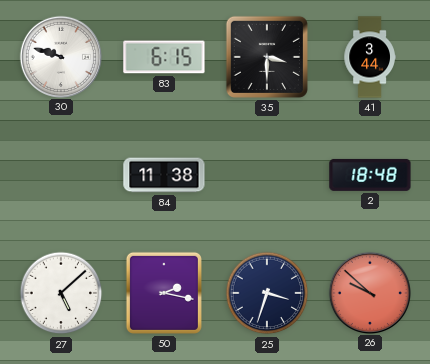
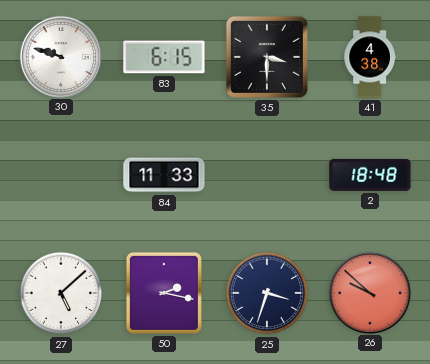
41: 3:44 -> 4:38 (370, 57)
84: 11:38 -> 11:33 (164, 175)
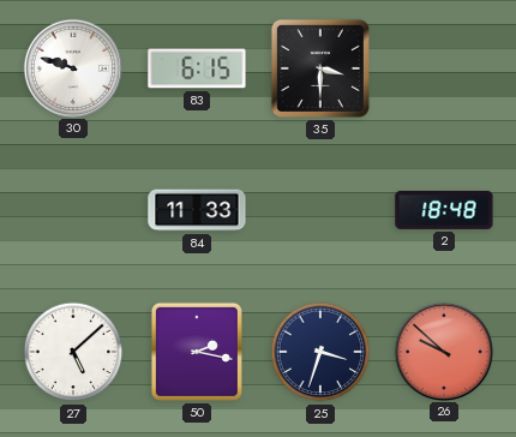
41: 4:38 -> none (370, 57)
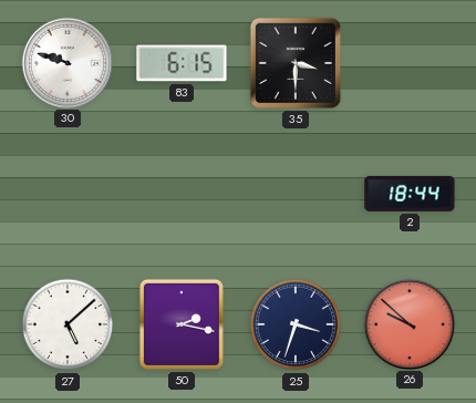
84: 11:33 -> none (197, 210)
2: 18:48 -> 18:44 (410, 194)
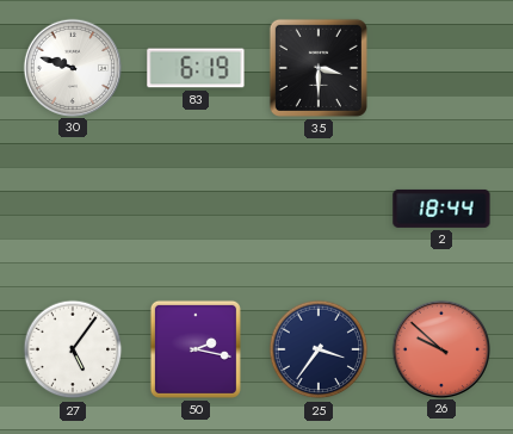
83: 6:15 -> 6:19 (196, 68)
27: 5:08 -> 5:06 (73, 349)
25: 3:33 -> 3:36 (319, 349)
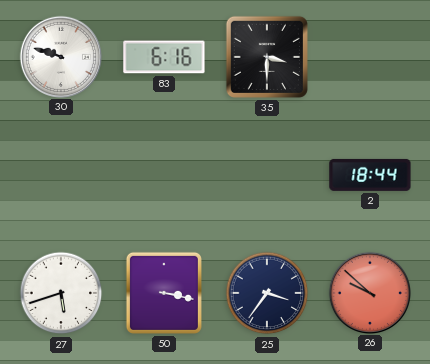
83: 6:19 -> 6:16 (164, 57)
27: 5:06 -> 5:42 (61, 293)
50: 2:17 -> 3:17 (164, 293)
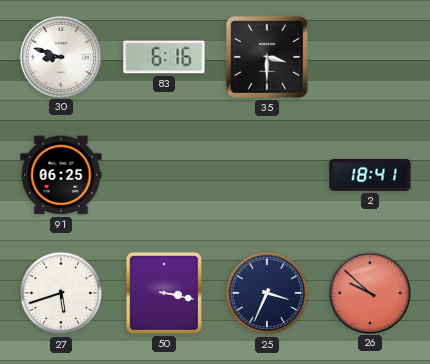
30: 9:48 -> 8:48 (60, 56)
91: none -> 06:25 (61, 175)
2: 18:44 -> 18:41 (370, 175)
25: 3:36 -> 3:34 (267, 293)
